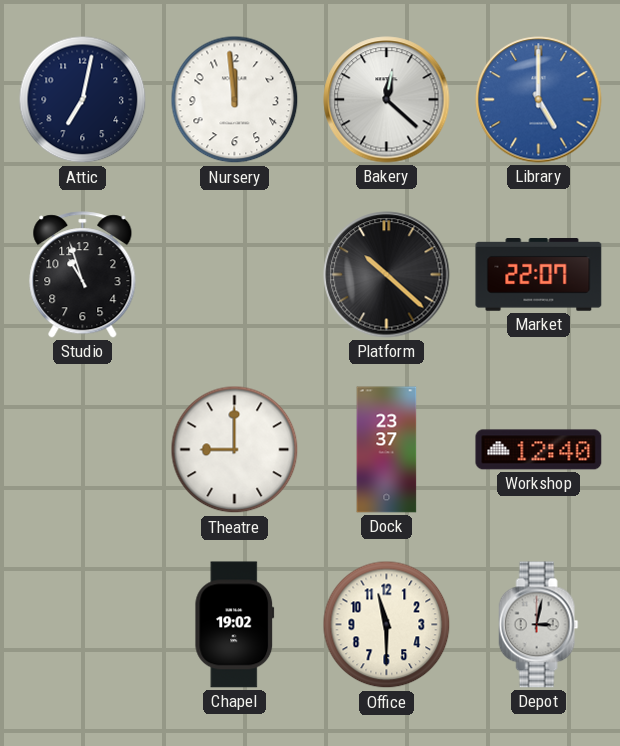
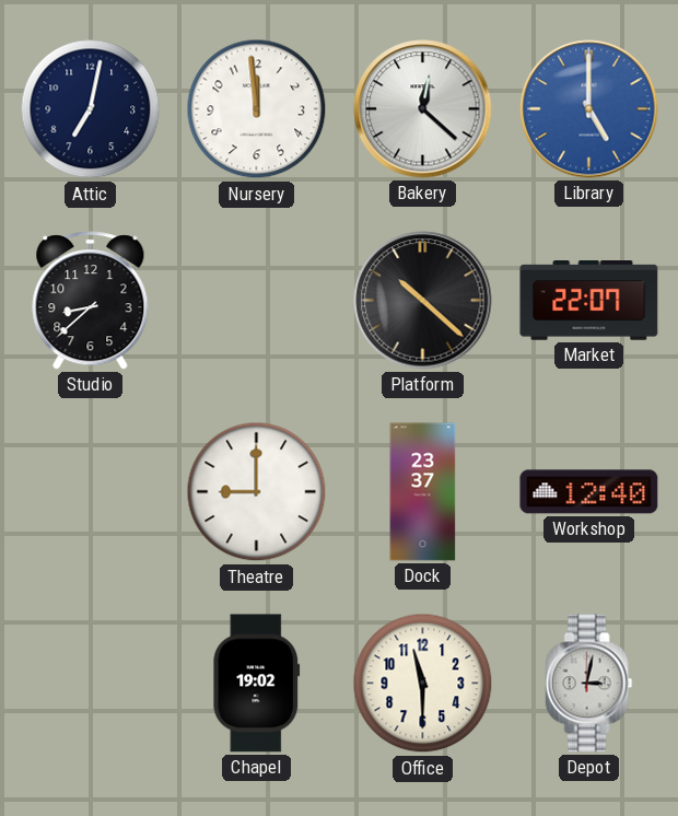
Studio: 10:57 -> 8:38 (91, 301)
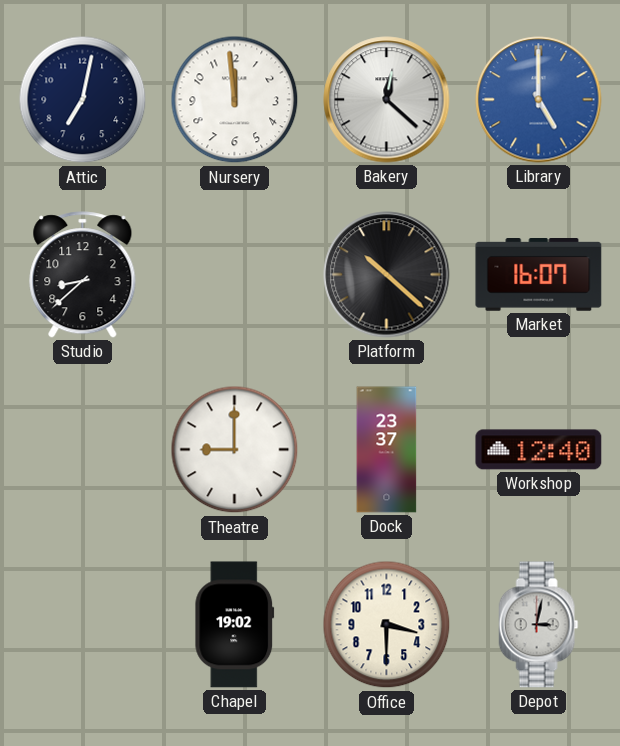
Market: 22:07 -> 16:07 (539, 275)
Office: 11:30 -> 3:30 (387, 625)
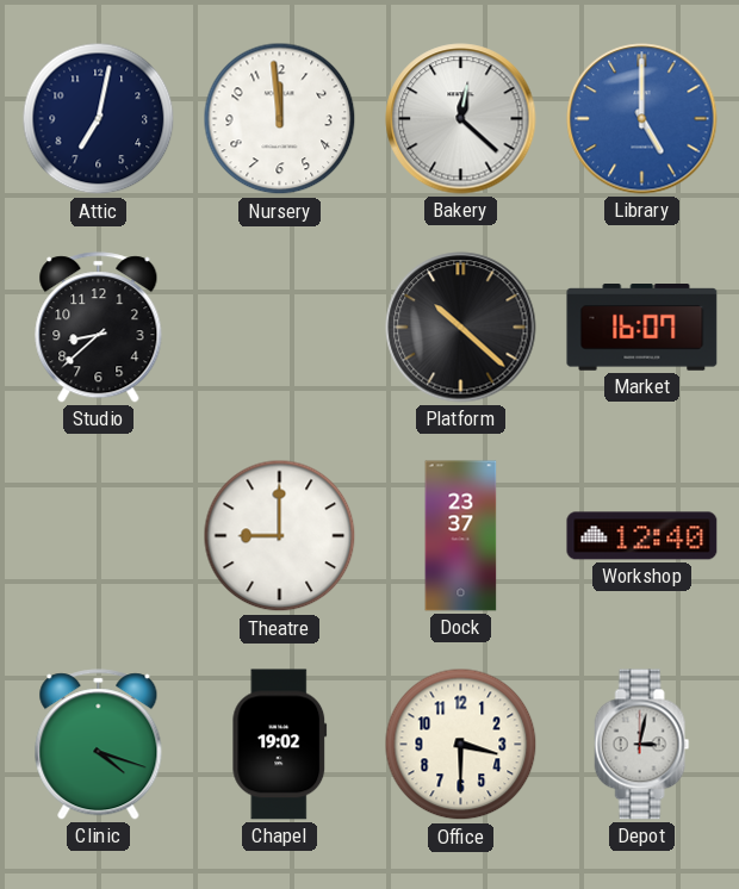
Clinic: none -> 4:18 (99, 745)
